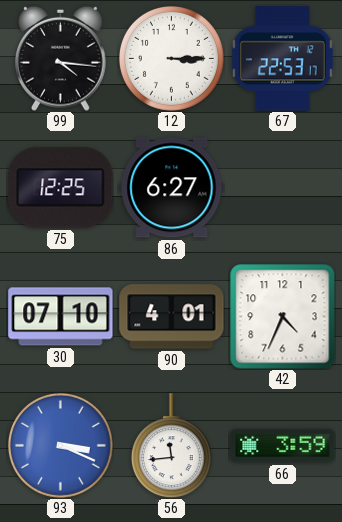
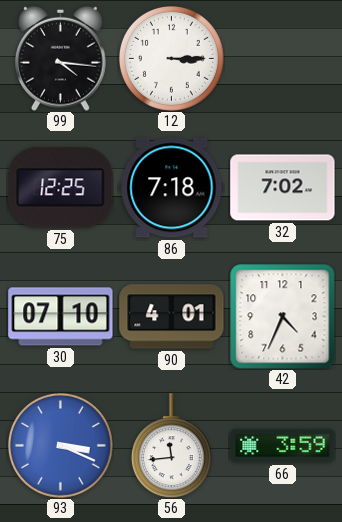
67: 22:53 -> none (282, 59)
86: 6:27 -> 7:18 (172, 188)
32: none -> 7:02 (283, 188)
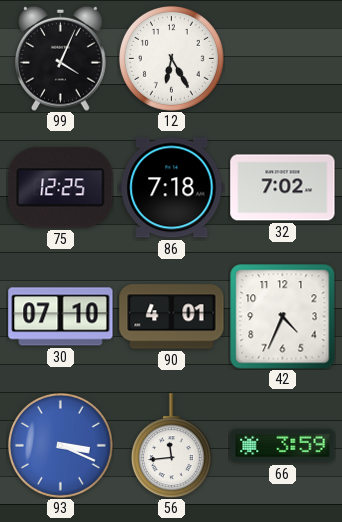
99: 4:16 -> 4:04 (60, 58)
12: 3:15 -> 6:25 (171, 58)
